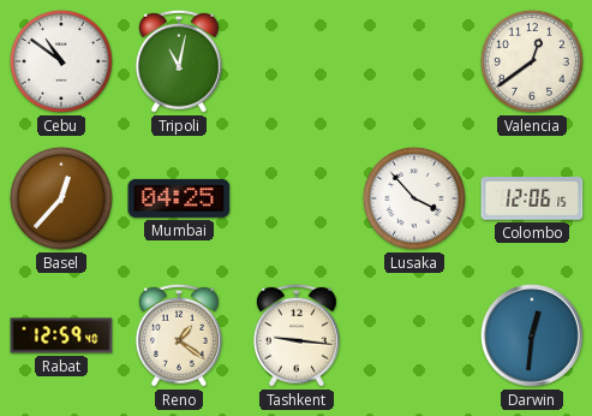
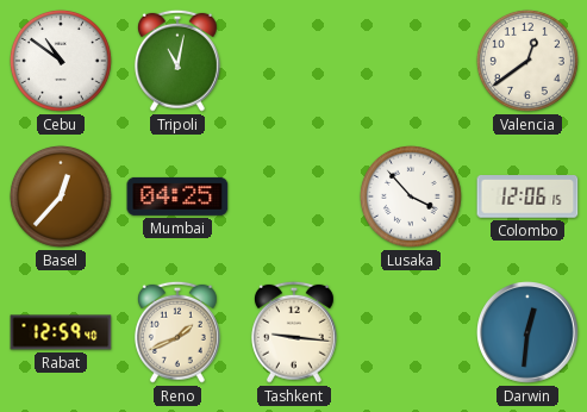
Reno: 1:21 -> 1:41 (177, 332)
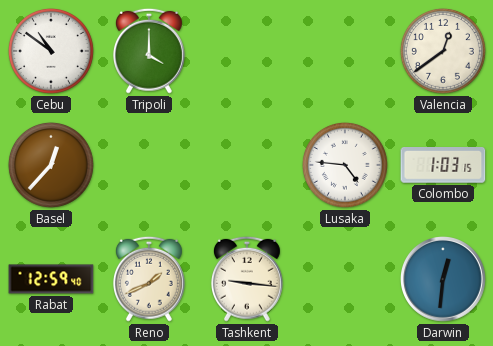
Tripoli: 11:02 -> 4:00 (149, 51)
Mumbai: 04:25 -> none (177, 196)
Lusaka: 3:53 -> 4:46 (345, 165)
Colombo: 12:06 -> 1:03 (443, 165)
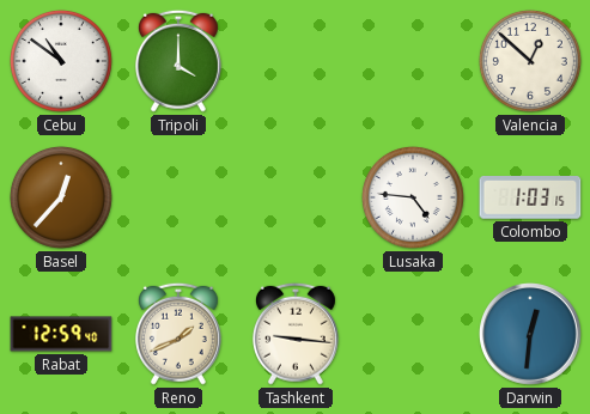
Valencia: 12:39 -> 12:52 (530, 61)
